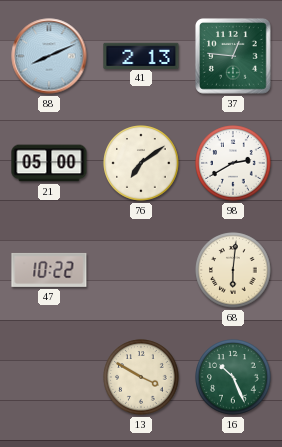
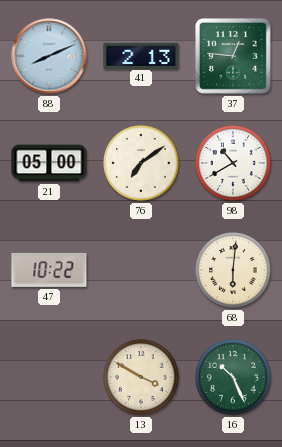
98: 2:40 -> 10:40 (233, 163)
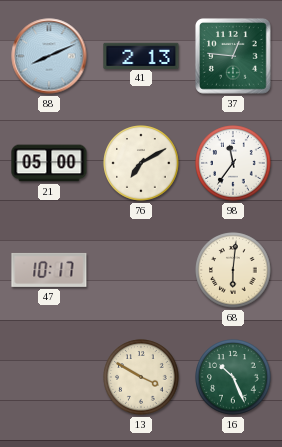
76: 7:09 -> 7:10 (141, 163)
98: 10:40 -> 11:36 (233, 163)
47: 10:22 -> 10:17 (49, 270)
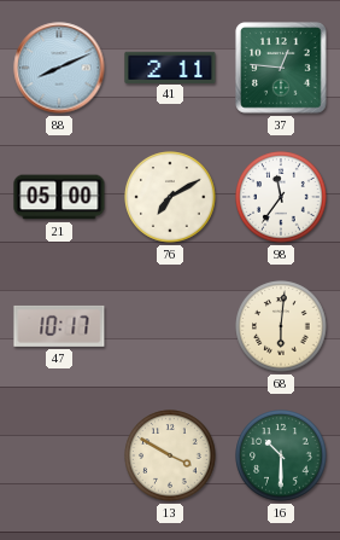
41: 2:13 -> 2:11 (170, 66)
16: 10:26 -> 10:30 (281, 455)
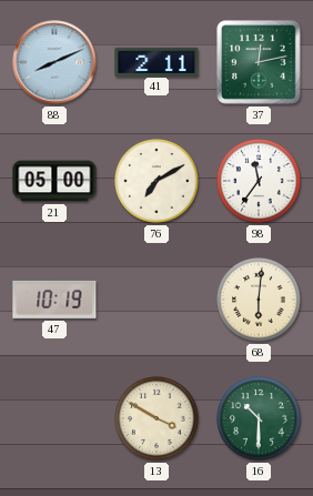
37: 12:46 -> 12:13 (260, 63)
47: 10:17 -> 10:19 (54, 300)
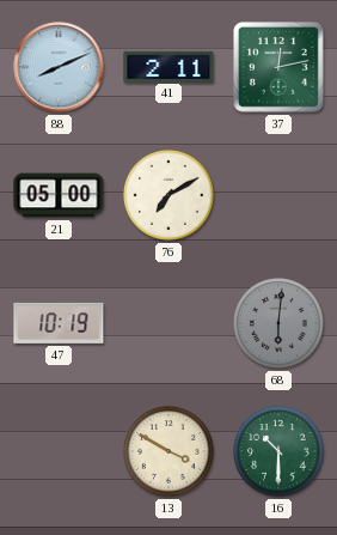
98: 11:36 -> none (259, 181)
68 dial: cream -> grey (278, 323)
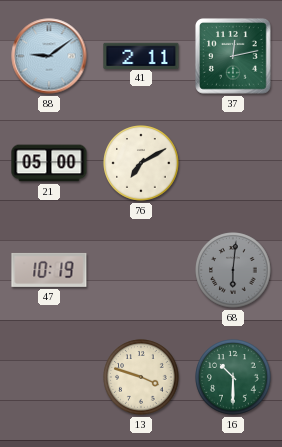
88: 8:11 -> 9:09 (49, 56)
13: 3:50 -> 3:48 (141, 377)
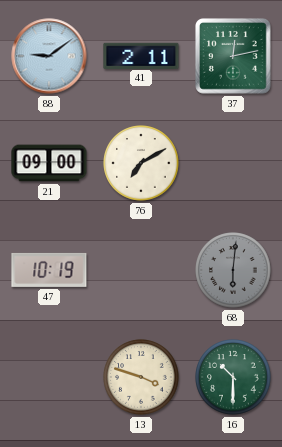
21: 05:00 -> 09:00 (49, 163)
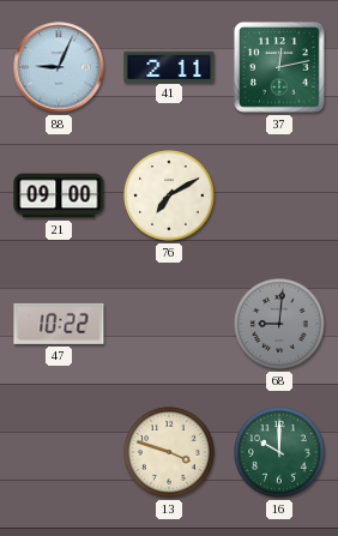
88: 9:09 -> 9:04 (59, 67)
47: 10:19 -> 10:22 (59, 324)
68: 6:01 -> 9:01 (279, 324)
16: 10:30 -> 10:00 (279, 452)
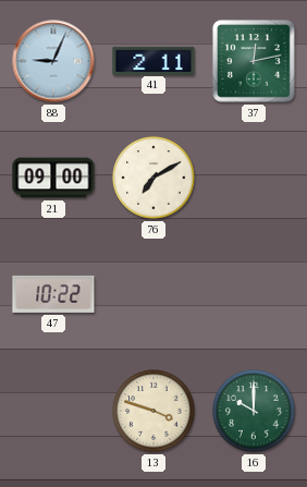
68: 9:01 -> none (279, 324)
